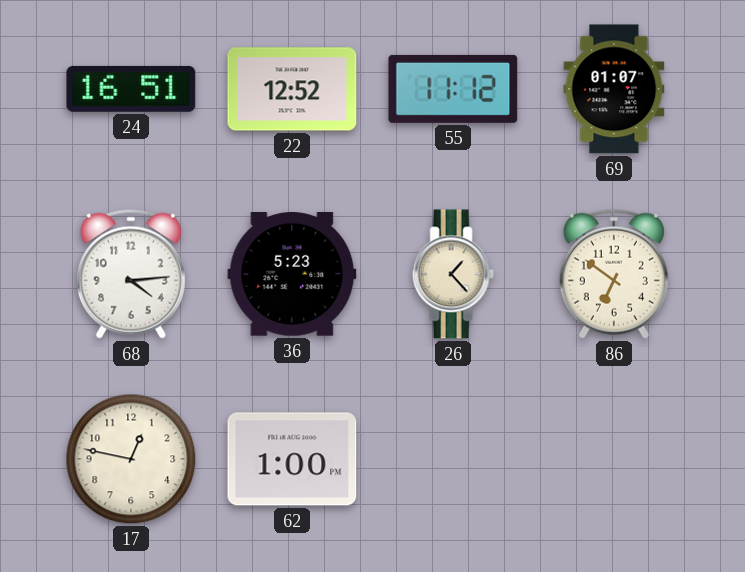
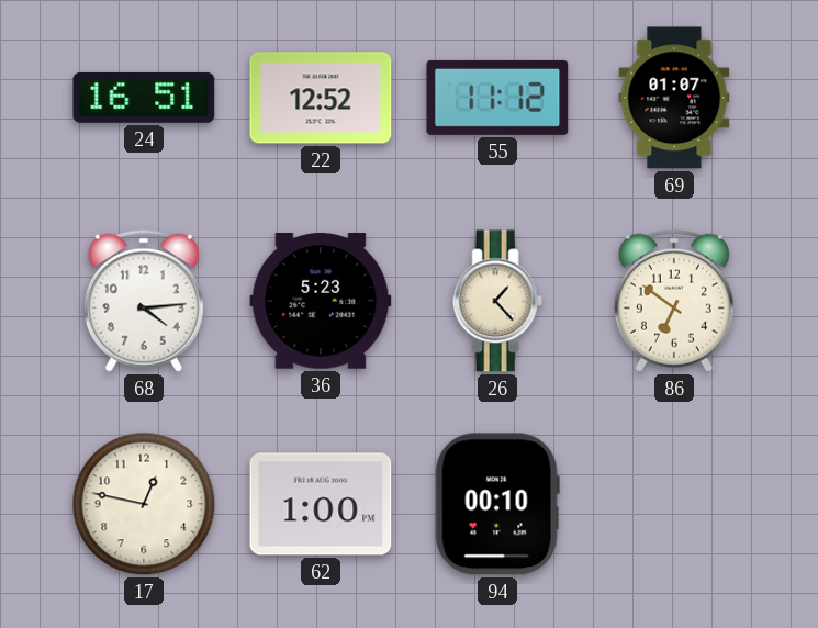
94: none -> 00:10 (497, 504)
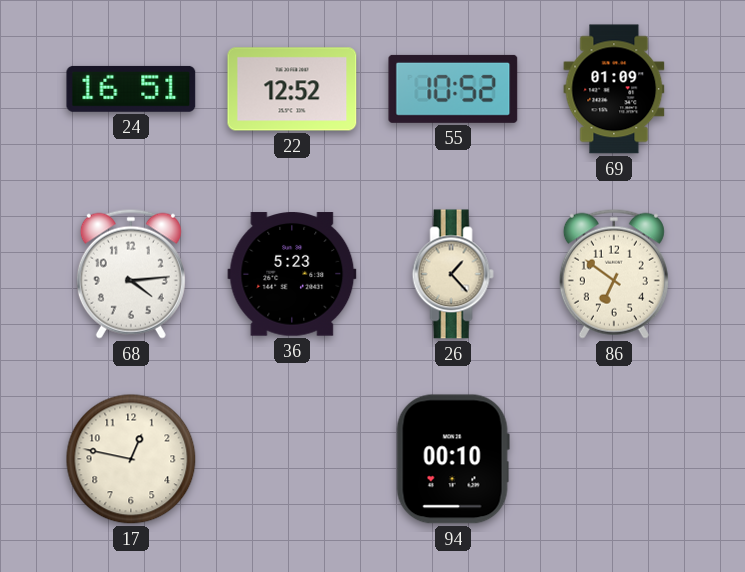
55: 11:12 -> 10:52 (453, 89)
69: 01:07 -> 01:09 (614, 89)
62: 1:00 -> none (321, 504)
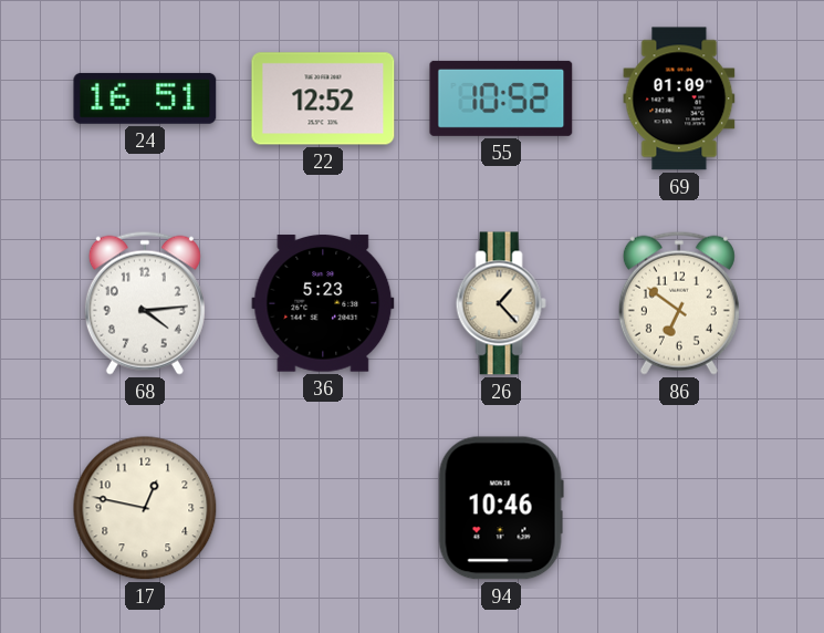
94: 00:10 -> 10:46 (501, 508)
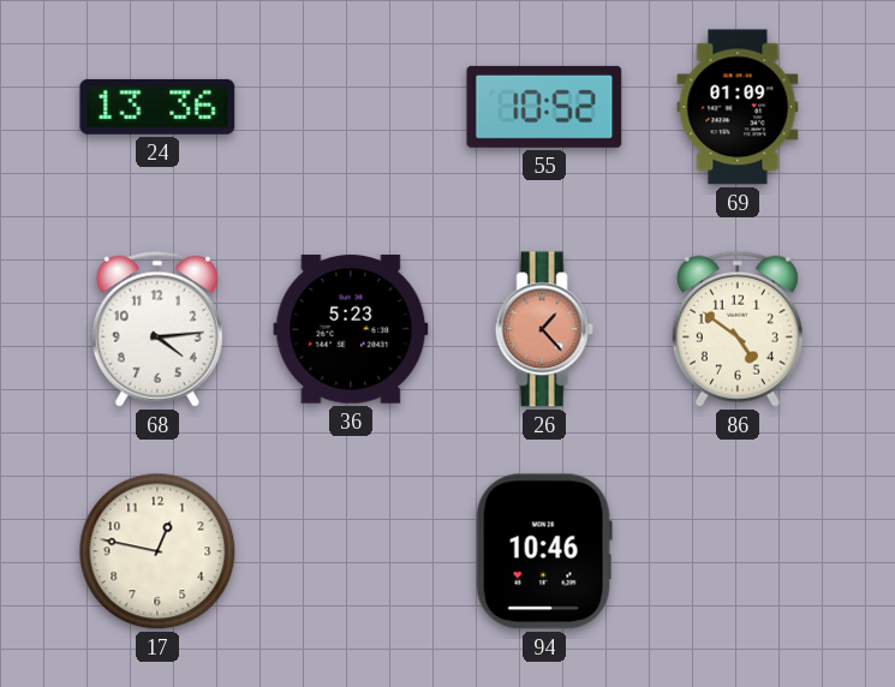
24: 16:51 -> 13:36 (157, 107)
22: 12:52 -> none (323, 98)
26 dial: cream -> salmon (544, 329)
86: 6:51 -> 4:51 (738, 329)
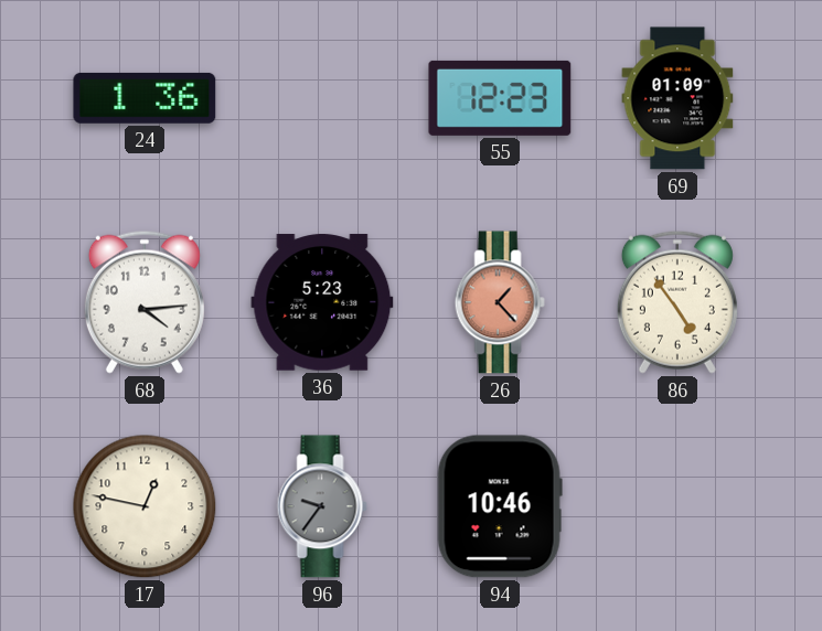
24: 13:36 -> 1:36 (145, 98)
55: 10:52 -> 12:23 (500, 98)
86: 4:51 -> 4:54 (677, 302)
96: none -> 9:36 (322, 506)
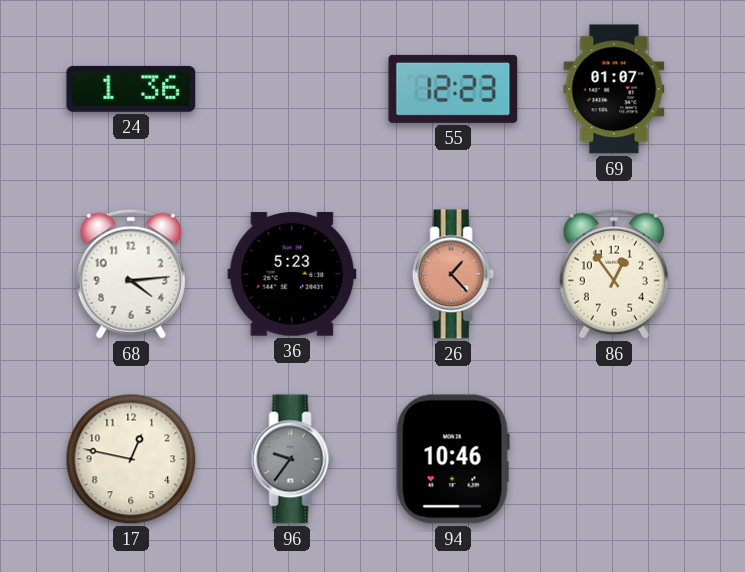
69: 01:09 -> 01:07 (614, 89)
86: 4:54 -> 12:54 (614, 274)
